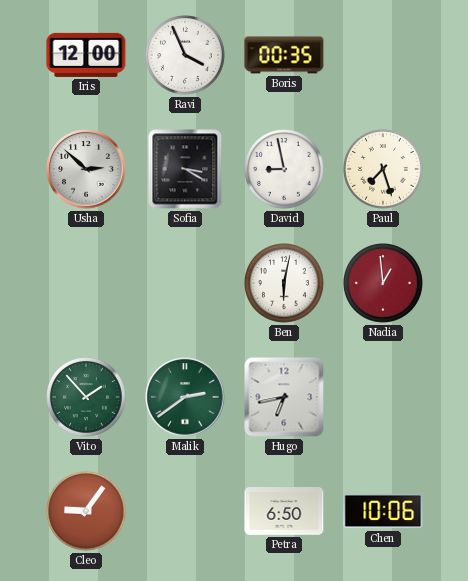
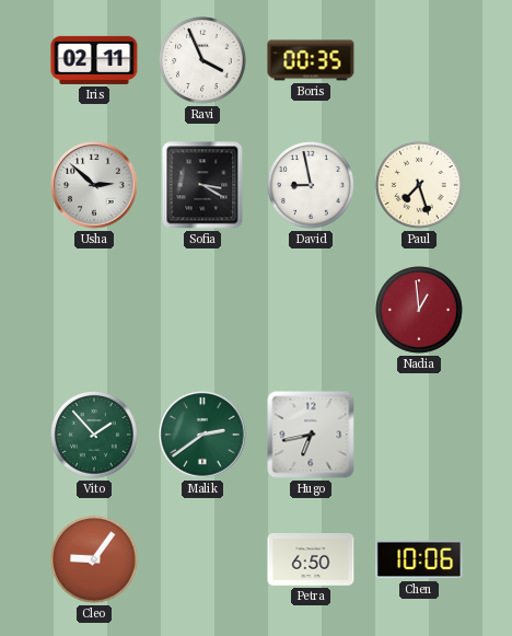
Iris: 12:00 -> 02:11 (94, 60)
Ben: 6:02 -> none (285, 284)
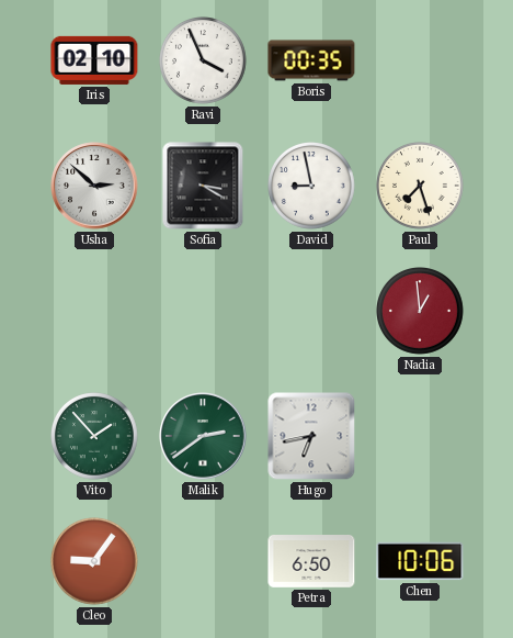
Iris: 02:11 -> 02:10 (94, 60)
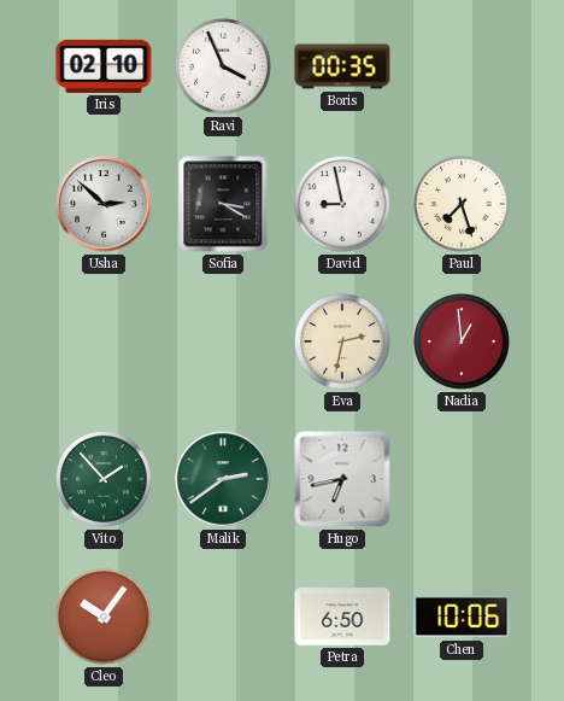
Eva: none -> 2:32 (343, 343)
Cleo: 9:06 -> 10:06 (105, 618)
